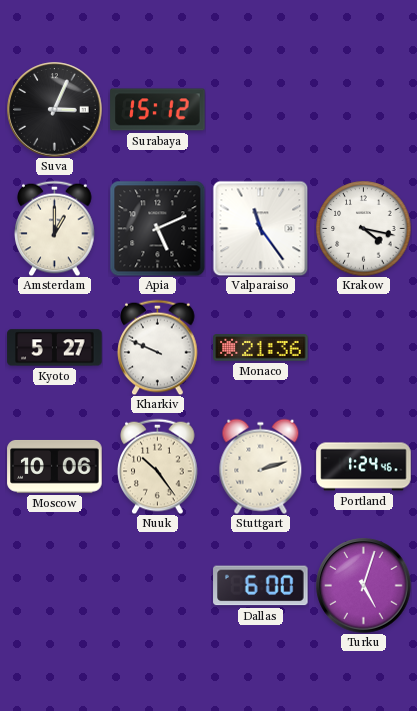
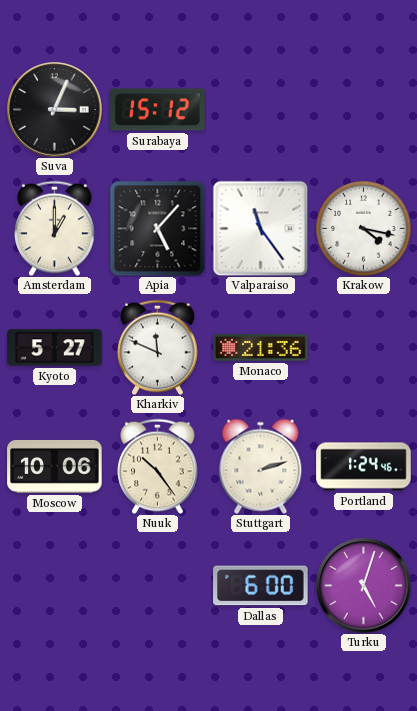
Apia: 5:11 -> 5:07 (157, 228)
Kharkiv: 9:49 -> 11:49 (158, 347)
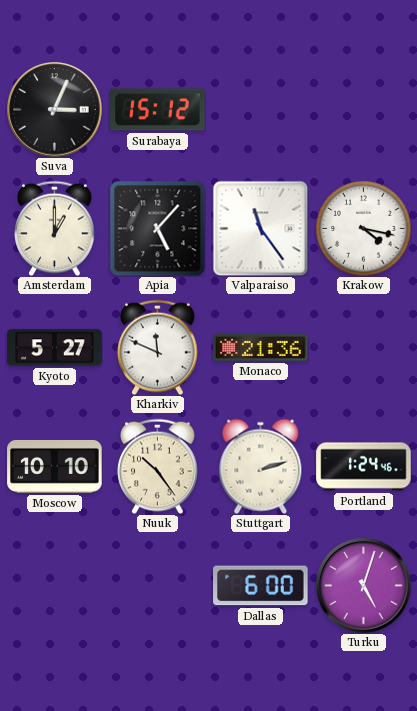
Moscow: 10:06 -> 10:10 (55, 466)
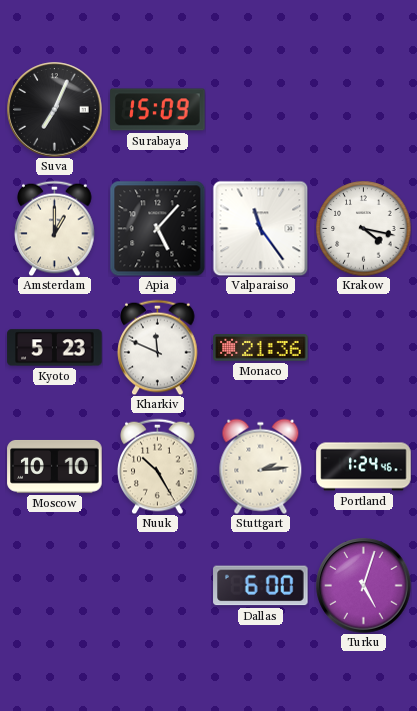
Suva: 3:04 -> 7:04 (55, 110)
Surabaya: 15:12 -> 15:09 (158, 110)
Kyoto: 5:27 -> 5:23 (55, 348)
Nuuk: 10:24 -> 10:25 (158, 466)
Stuttgart: 2:12 -> 2:14 (261, 466)
